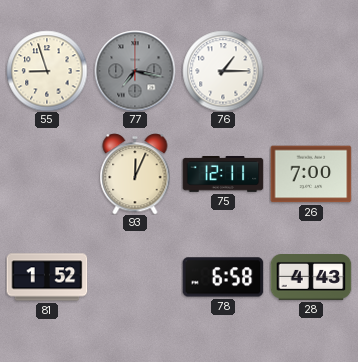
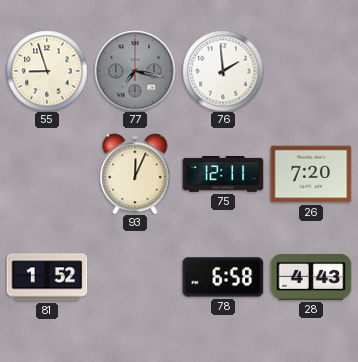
76: 1:15 -> 1:59 (223, 71)
26: 7:00 -> 7:20 (311, 174)
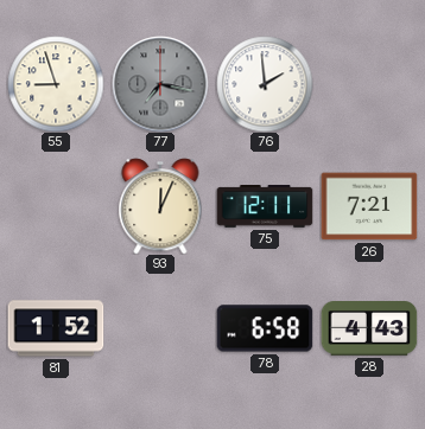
26: 7:20 -> 7:21 (369, 206)
